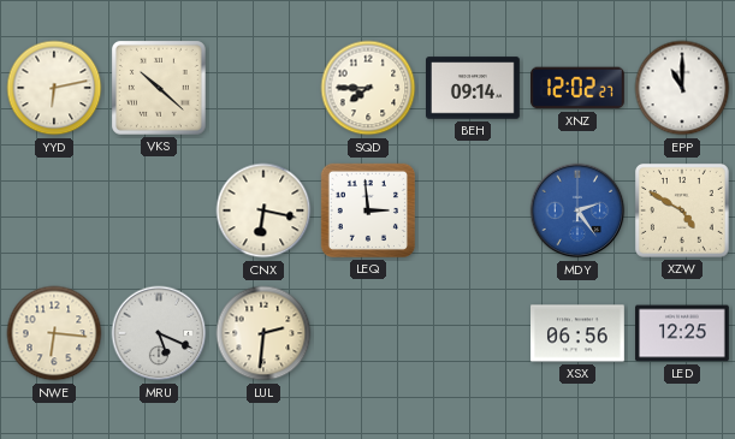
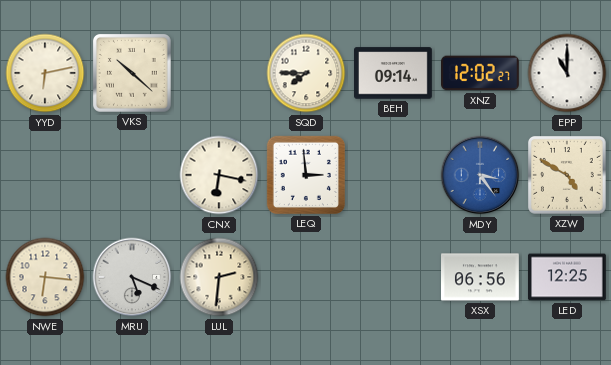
MDY: 2:24 -> 3:24 (480, 175)
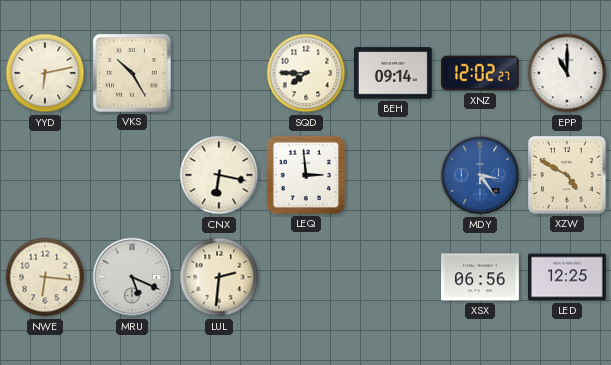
VKS: 10:22 -> 10:25 (132, 73)
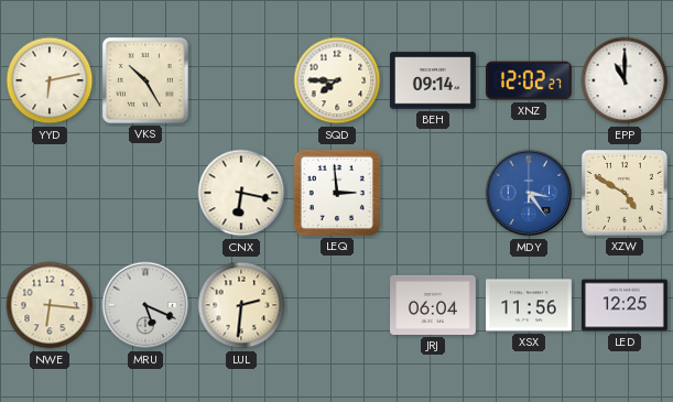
JRJ: none -> 06:04 (434, 305)
XSX: 06:56 -> 11:56 (530, 305)
